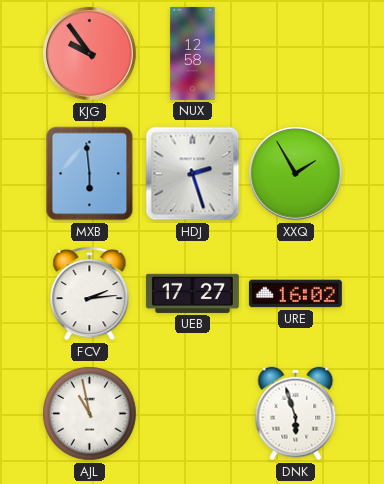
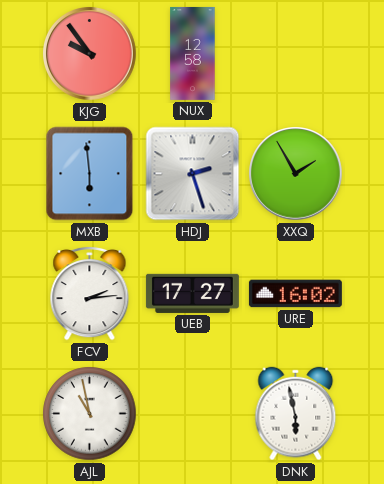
DNK: 5:57 -> 5:58 (296, 414)
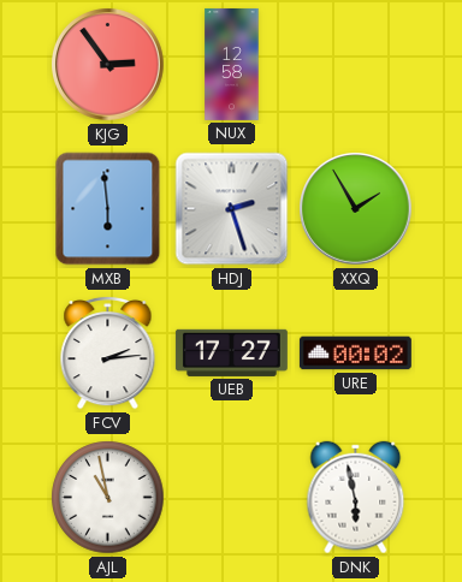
KJG: 9:54 -> 2:54 (108, 65)
URE: 16:02 -> 00:02 (355, 354)
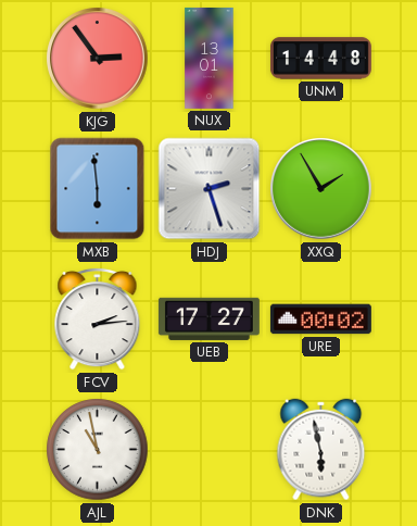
NUX: 12:58 -> 13:01 (210, 58)
UNM: none -> 14:48 (320, 59)
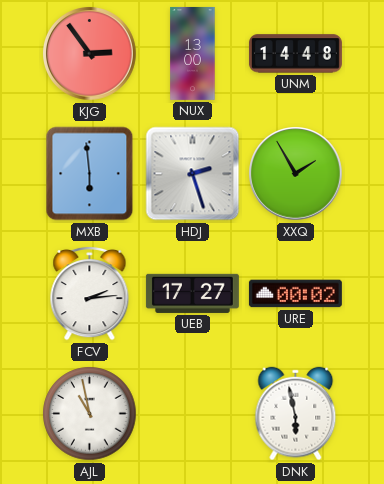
NUX: 13:01 -> 13:00 (193, 53)
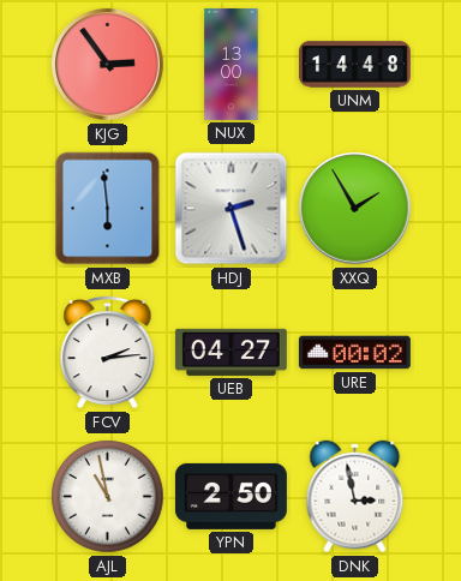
UEB: 17:27 -> 04:27 (230, 352)
YPN: none -> 2:50 (230, 496)
DNK: 5:58 -> 2:58 (355, 497)
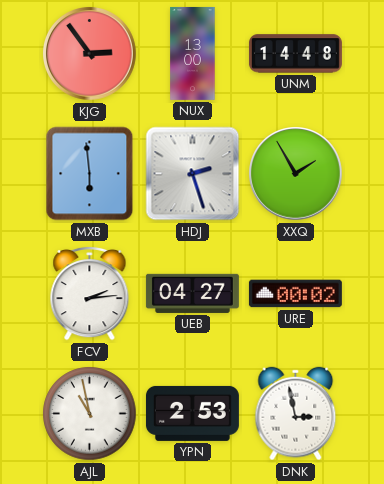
YPN: 2:50 -> 2:53 (192, 413)
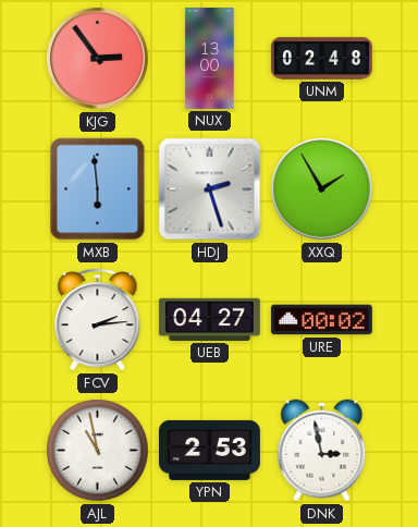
UNM: 14:48 -> 02:48 (321, 59)
